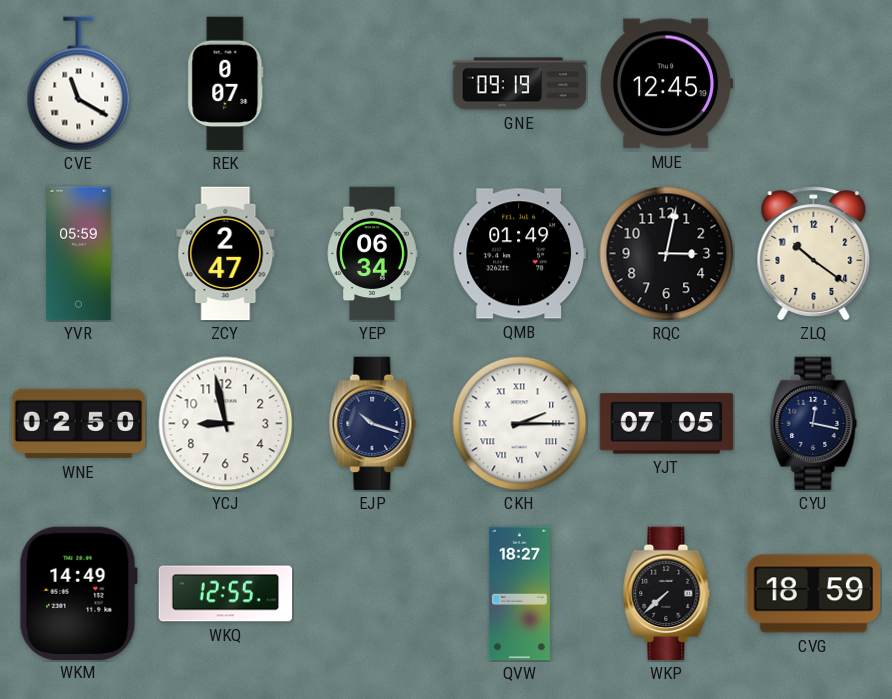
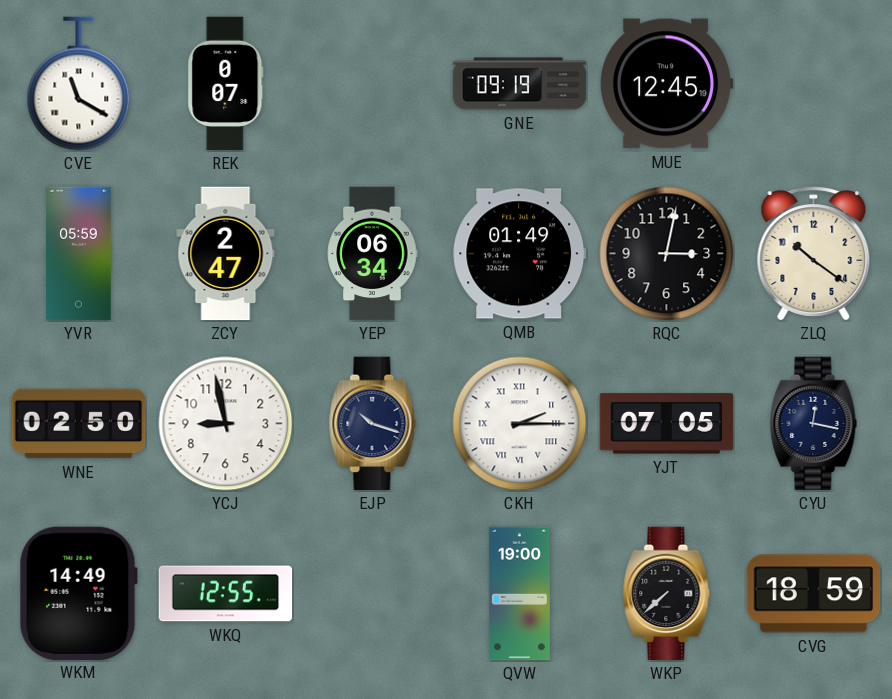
QVW: 18:27 -> 19:00 (519, 594)
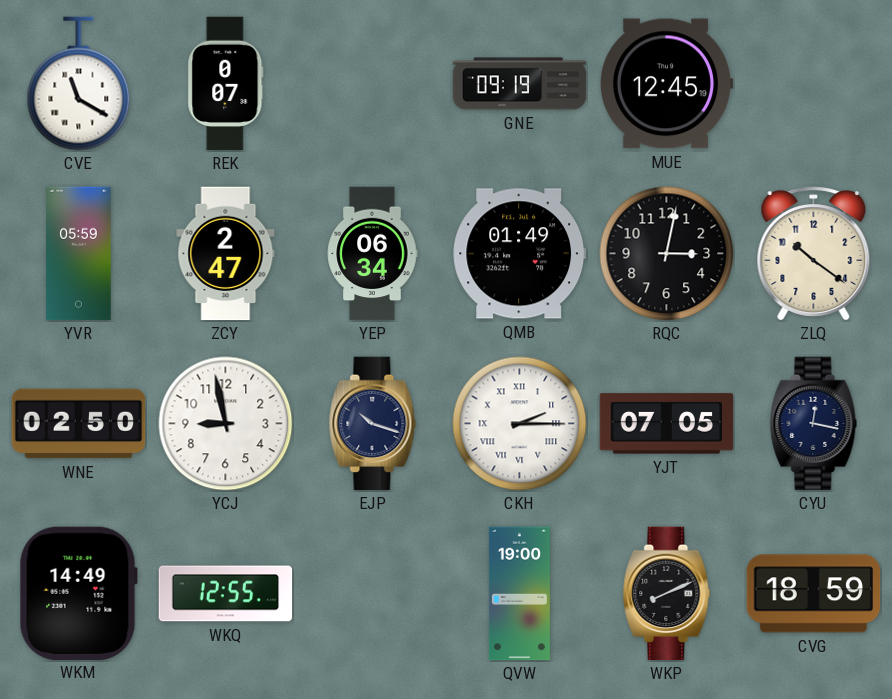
WKP: 7:38 -> 8:11 (667, 594)
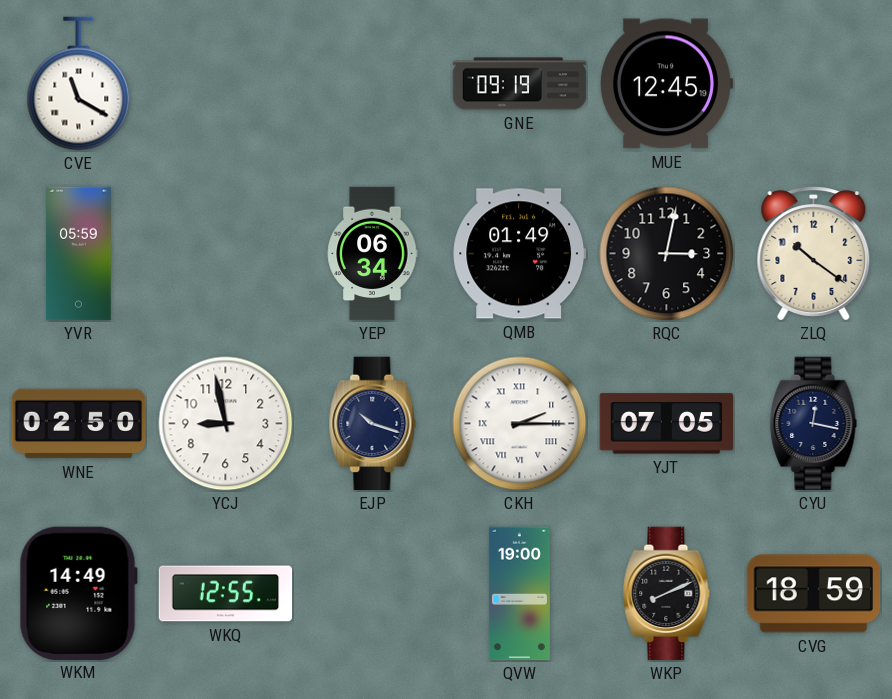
REK: 0:07 -> none (226, 84)
ZCY: 2:47 -> none (226, 254)
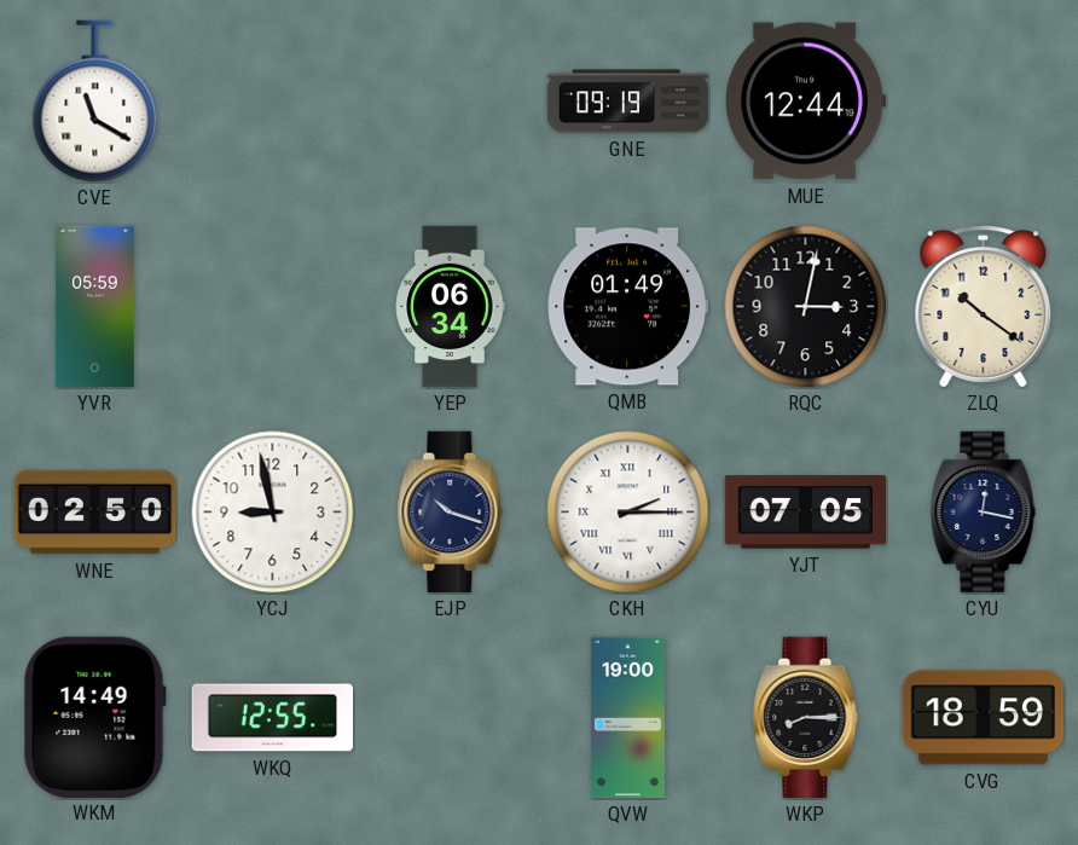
MUE: 12:45 -> 12:44 (804, 102)
WKP: 8:11 -> 8:15 (806, 718)
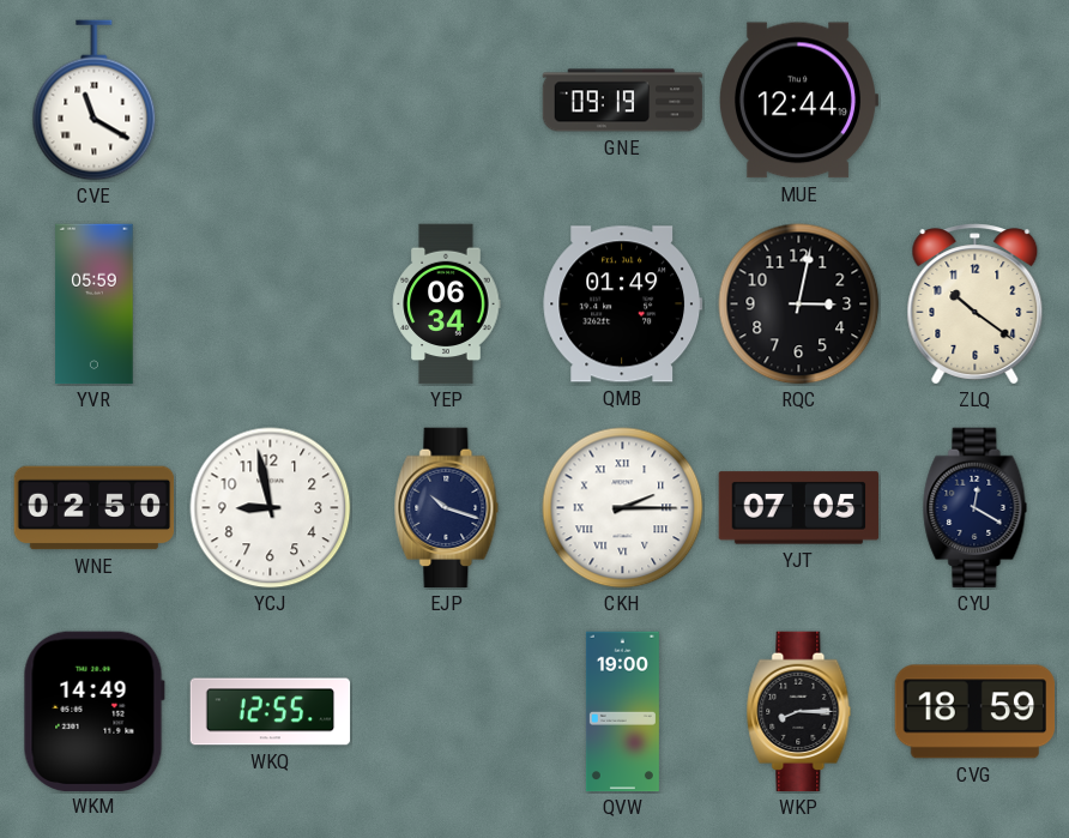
CYU: 12:17 -> 12:20 (976, 508)
